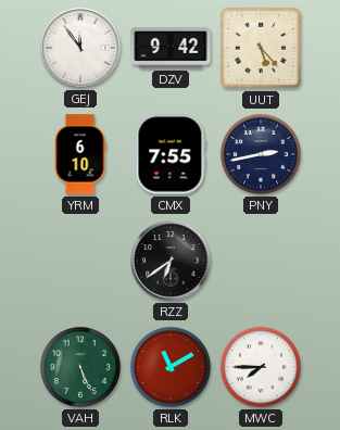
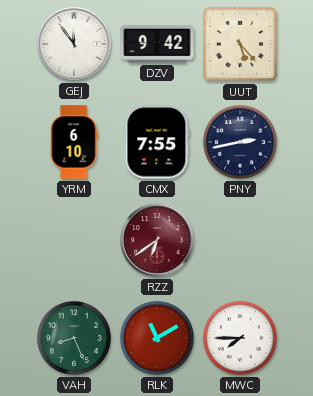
RZZ dial: black -> burgundy (157, 240)
VAH: 5:26 -> 8:26 (74, 338)
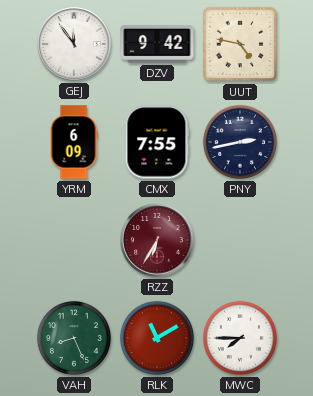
UUT: 5:23 -> 4:47 (240, 44)
YRM: 6:10 -> 6:09 (74, 142)
RZZ: 6:39 -> 6:35 (157, 240)
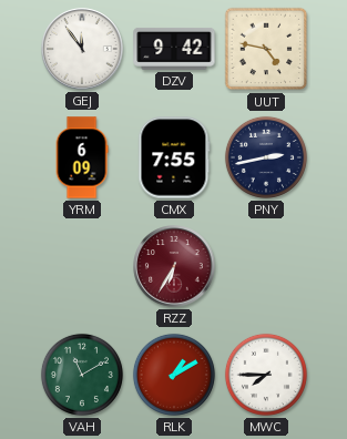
VAH: 8:26 -> 11:10 (82, 375)
RLK: 11:10 -> 1:10 (174, 375)
